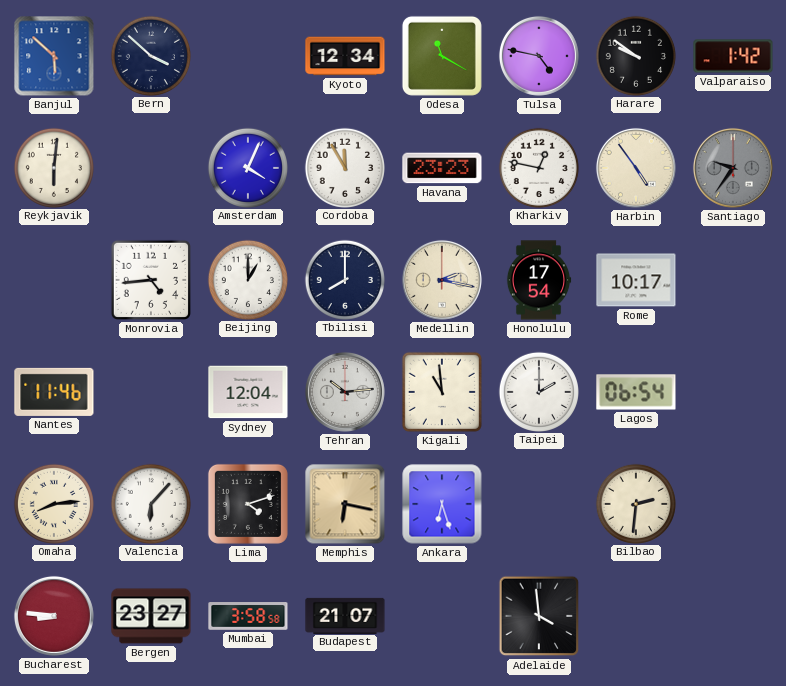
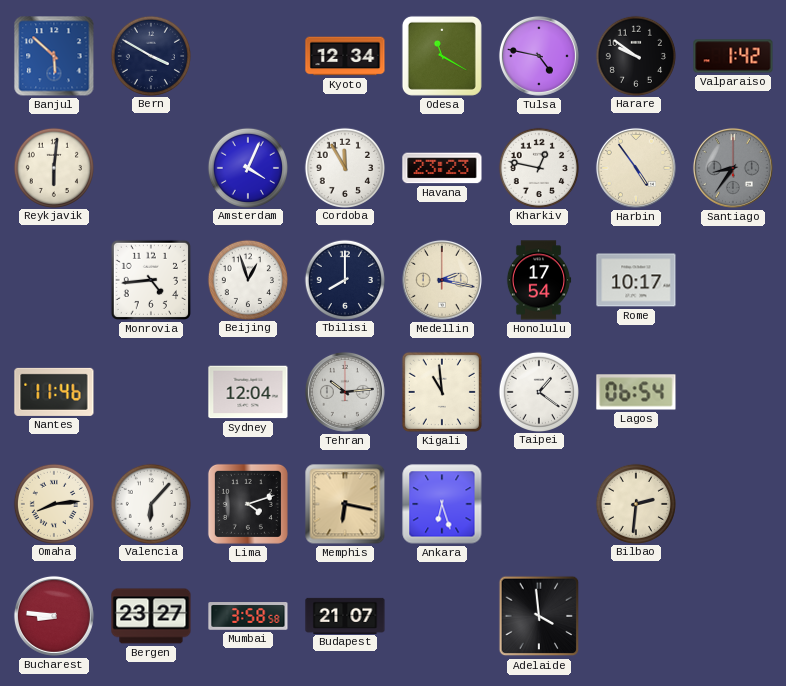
Bern: 3:52 -> 3:50 (150, 55)
Santiago: 9:36 -> 8:36 (733, 168)
Beijing: 1:00 -> 12:57 (247, 279)
Taipei: 2:00 -> 1:21 (538, 391)
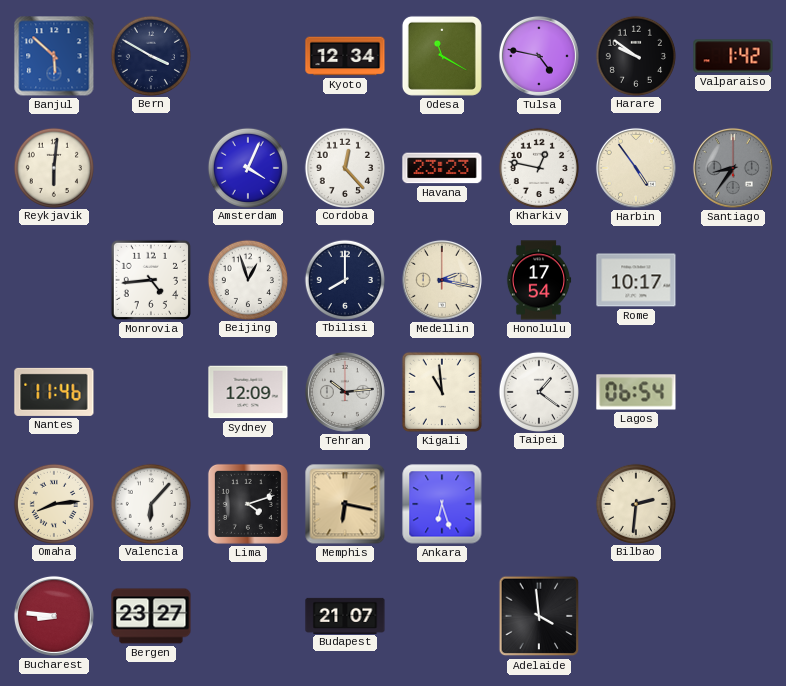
Cordoba: 11:55 -> 12:23 (344, 167)
Sydney: 12:04 -> 12:09 (248, 392)
Mumbai: 3:58 -> none (248, 616)
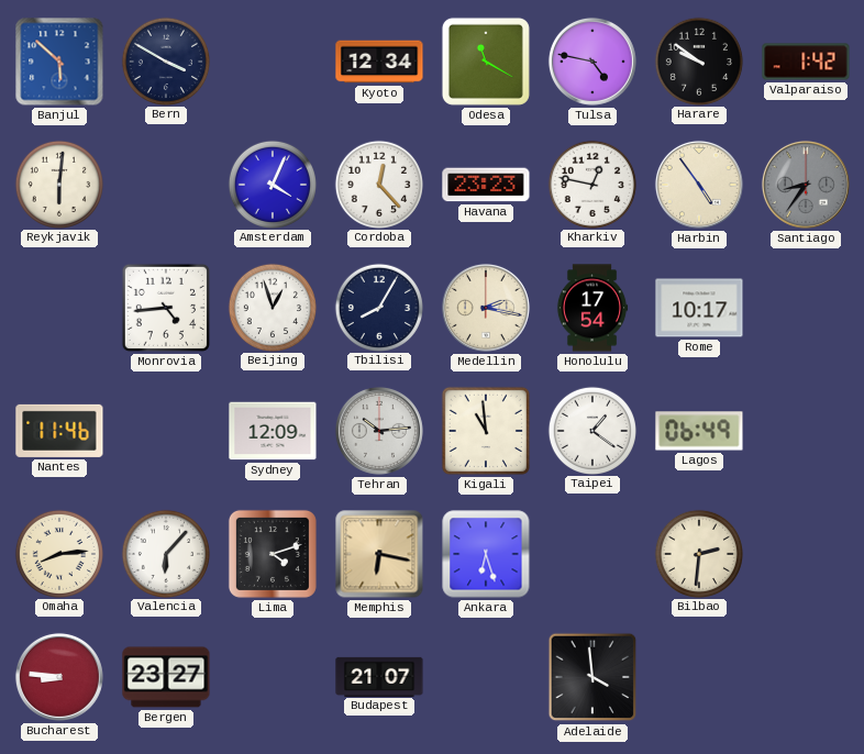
Tbilisi: 8:00 -> 8:05 (378, 307)
Lagos: 06:54 -> 06:49 (699, 431)
